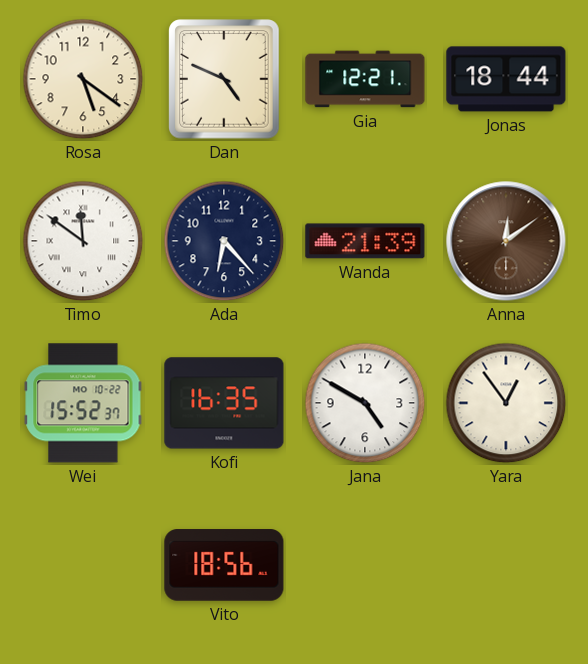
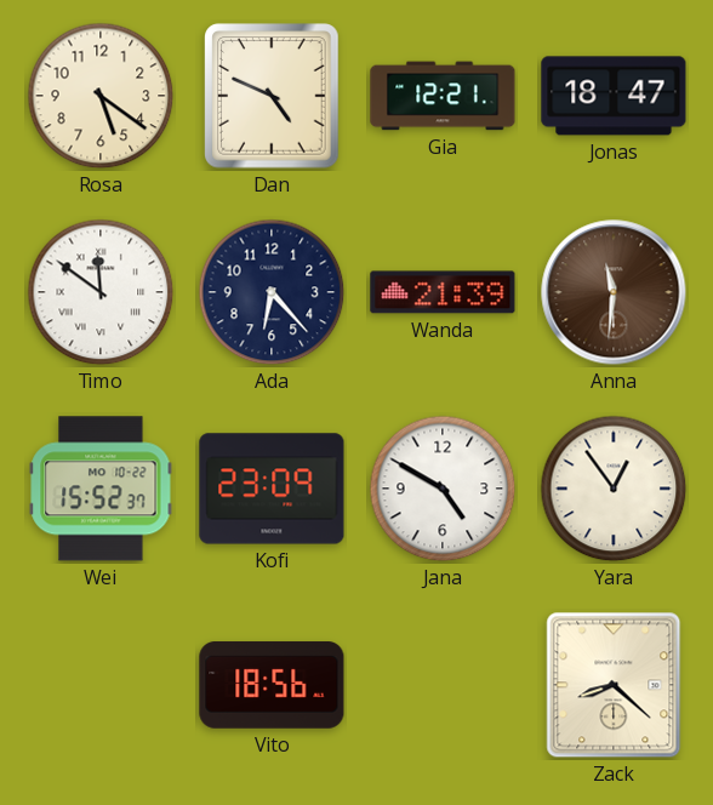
Jonas: 18:44 -> 18:47 (614, 96)
Anna: 12:09 -> 11:31 (614, 292)
Kofi: 16:35 -> 23:09 (272, 489)
Zack: none -> 8:22 (614, 685)
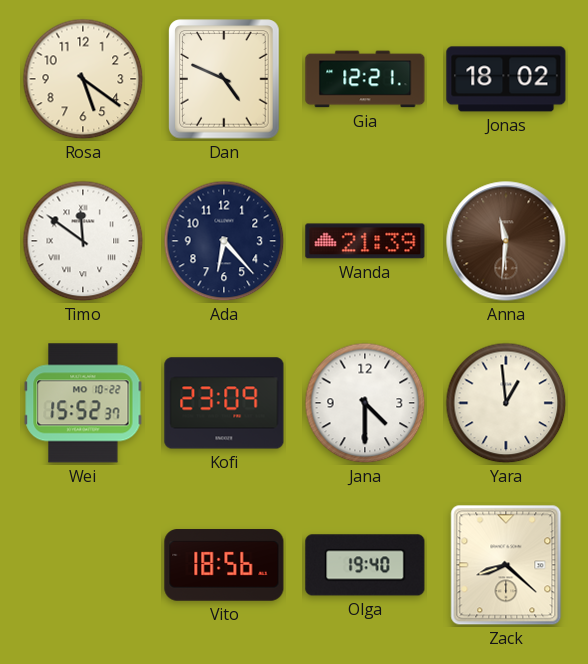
Jonas: 18:47 -> 18:02 (506, 79)
Jana: 4:50 -> 4:30 (365, 403)
Yara: 12:54 -> 12:59 (506, 403)
Olga: none -> 19:40 (365, 565)
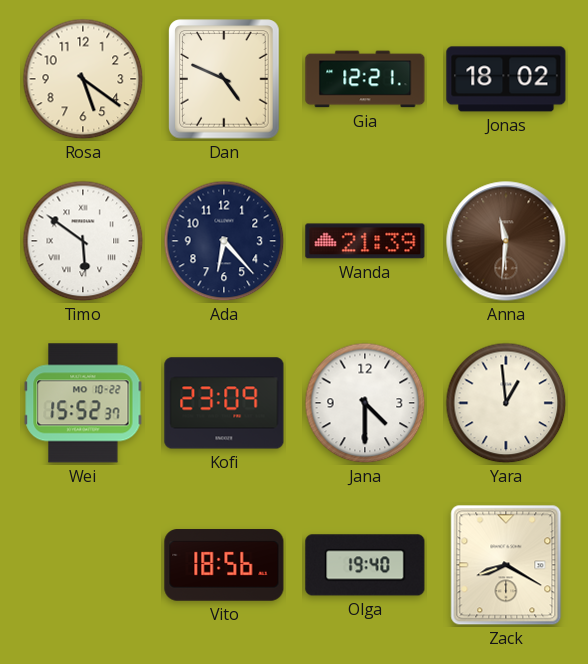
Timo: 11:51 -> 5:51 (83, 241)
Zack: 8:22 -> 8:20 (506, 565)
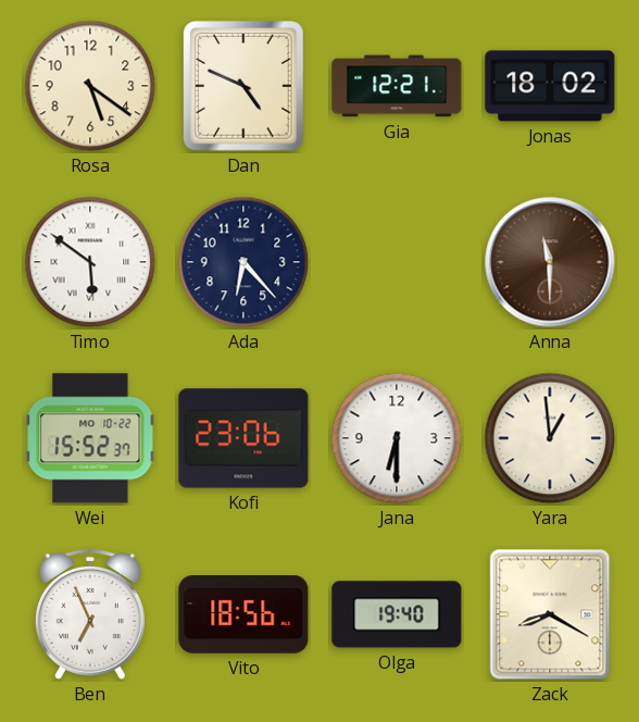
Wanda: 21:39 -> none (365, 241)
Anna: 11:31 -> 11:30 (550, 262)
Kofi: 23:09 -> 23:06 (243, 438)
Jana: 4:30 -> 6:30 (397, 438)
Ben: none -> 6:56 (90, 615)
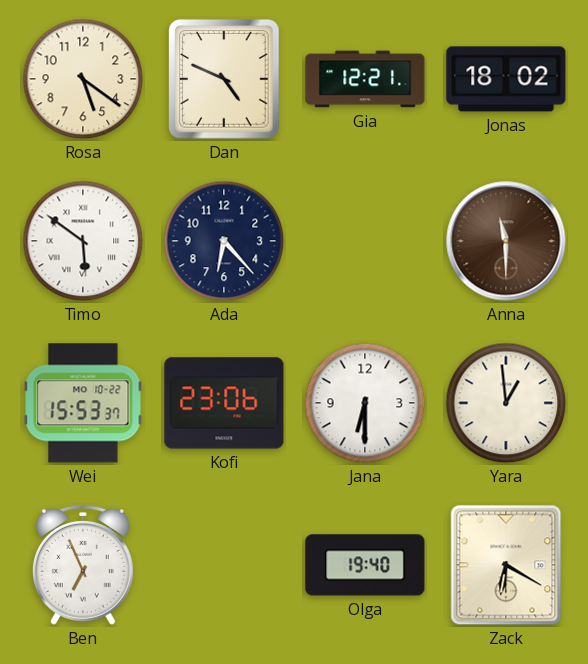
Wei: 15:52 -> 15:53 (83, 403)
Vito: 18:56 -> none (243, 614)
Zack: 8:20 -> 6:20 (506, 565)
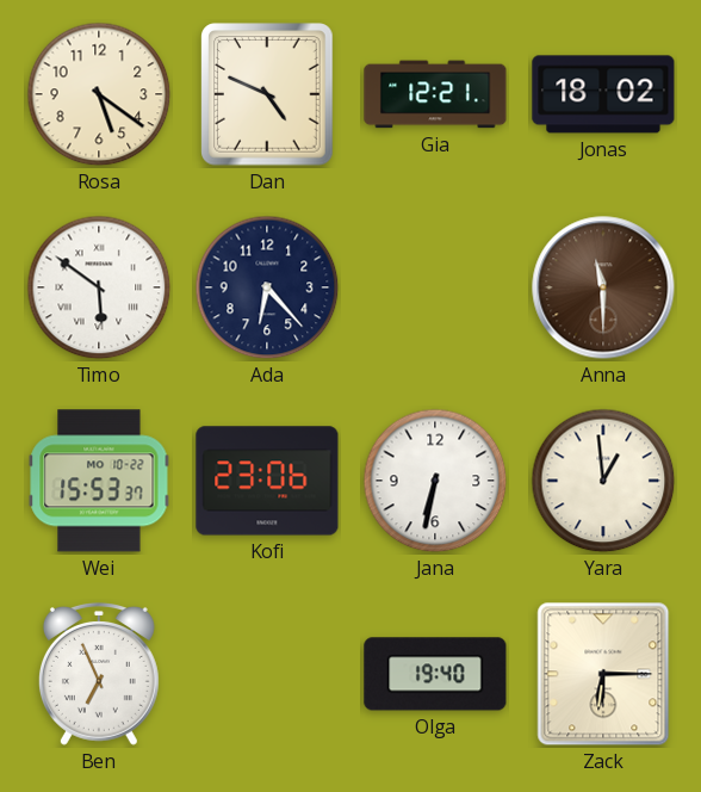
Jana: 6:30 -> 6:32 (435, 481)
Zack: 6:20 -> 6:15 (603, 674)
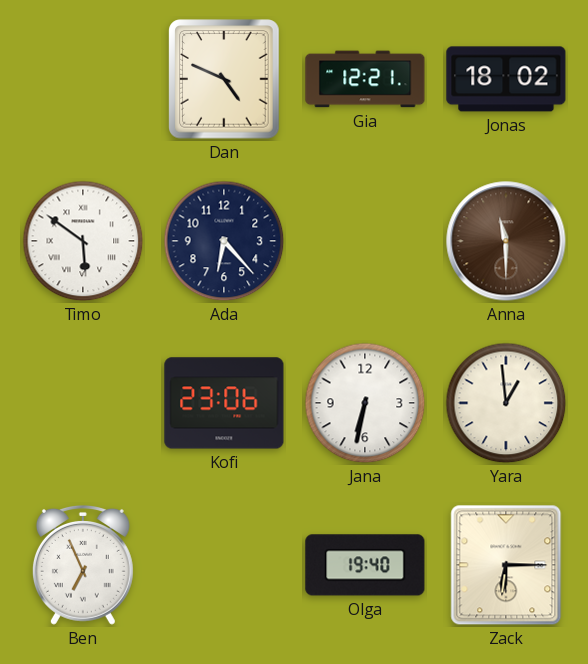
Rosa: 5:21 -> none (99, 94)
Wei: 15:53 -> none (99, 481)
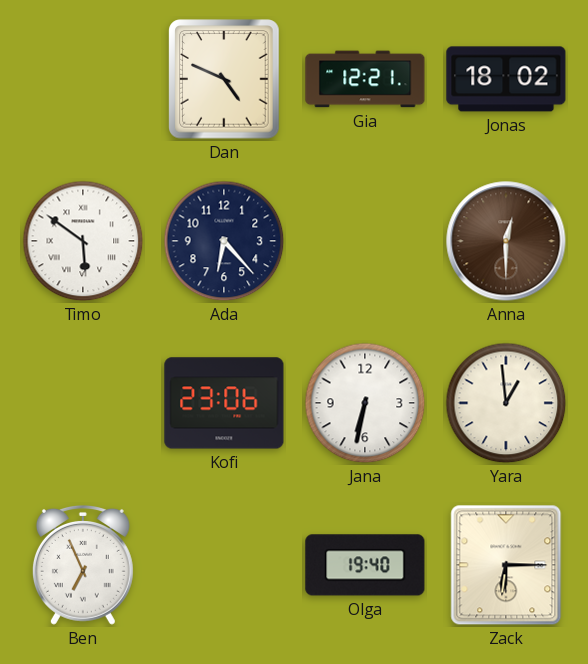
Anna: 11:30 -> 12:30 (506, 241)
